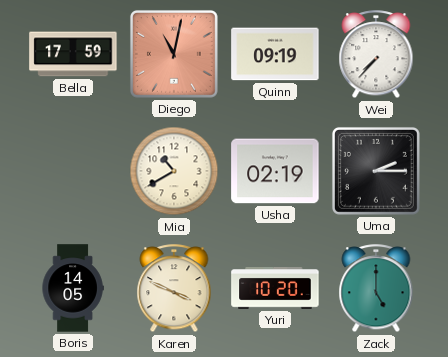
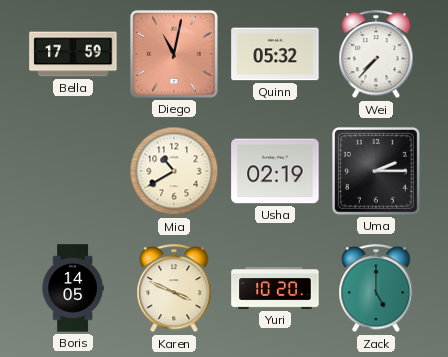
Quinn: 09:19 -> 05:32 (275, 54)
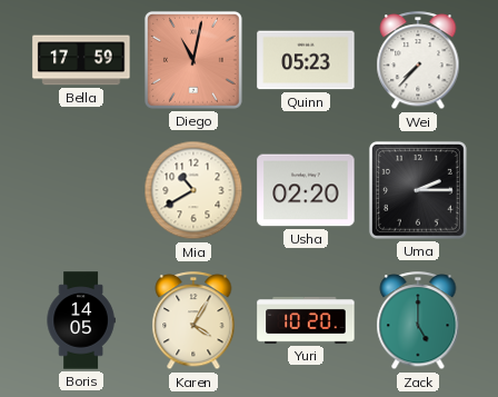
Quinn: 05:32 -> 05:23 (306, 60)
Usha: 02:19 -> 02:20 (306, 190)
Karen: 3:49 -> 4:05 (193, 321)
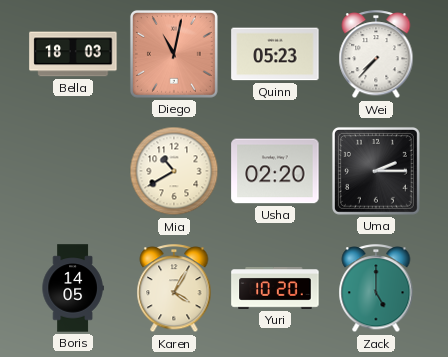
Bella: 17:59 -> 18:03 (73, 54)
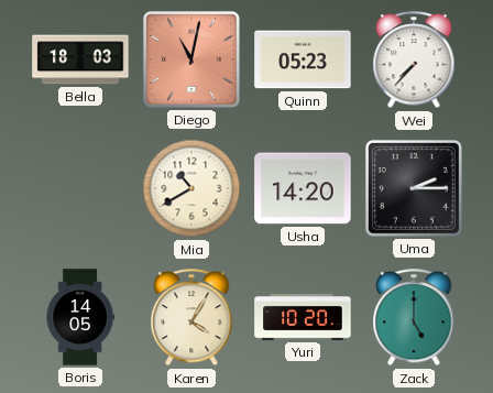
Usha: 02:20 -> 14:20 (303, 188)
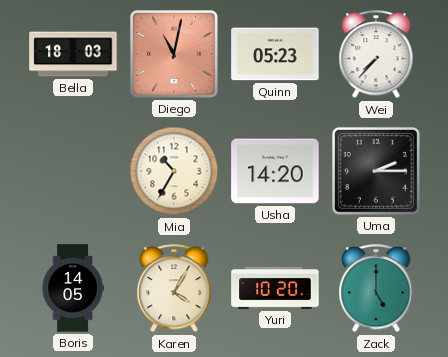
Mia: 10:40 -> 10:35 (174, 171)
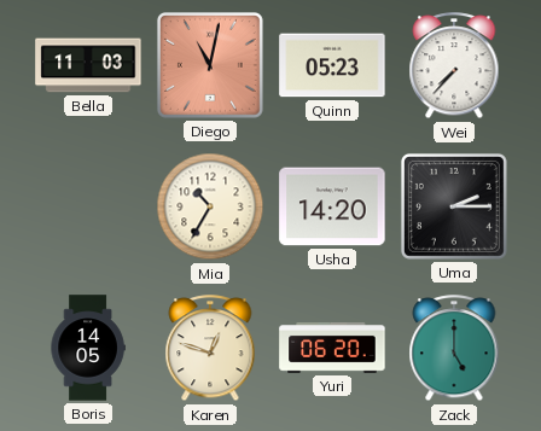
Bella: 18:03 -> 11:03 (88, 65)
Karen: 4:05 -> 12:48 (210, 349)
Yuri: 10:20 -> 06:20 (332, 349)
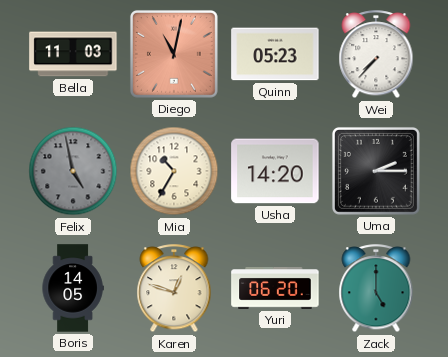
Felix: none -> 4:58 (73, 171)
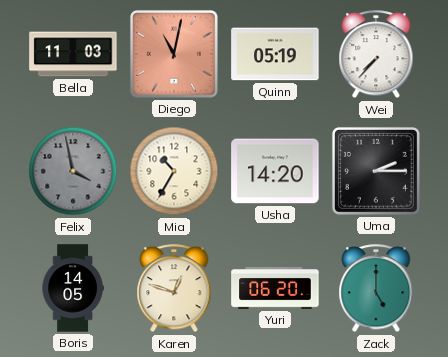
Quinn: 05:23 -> 05:19 (275, 54)
Felix: 4:58 -> 3:58 (73, 171)
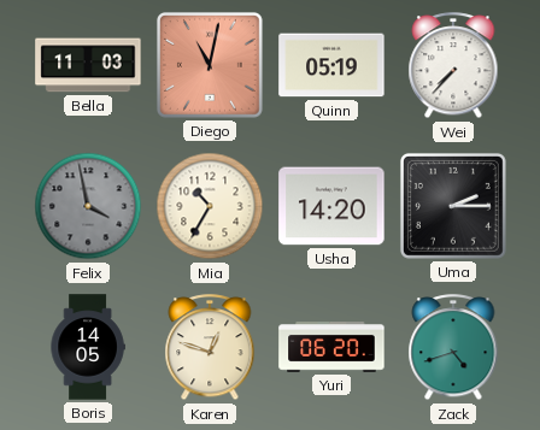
Zack: 5:00 -> 4:42 (453, 348)
